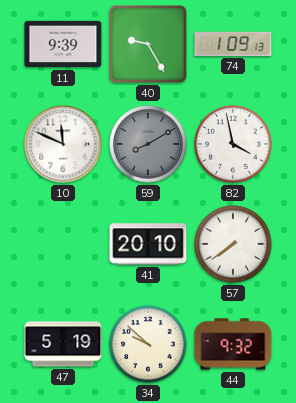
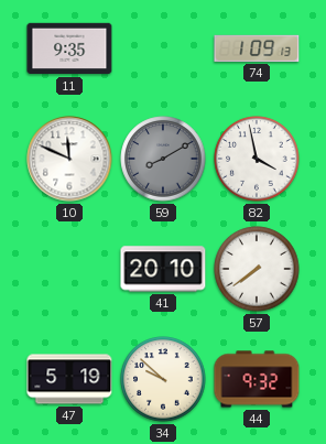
11: 9:39 -> 9:35 (69, 48)
40: 9:25 -> none (148, 44)
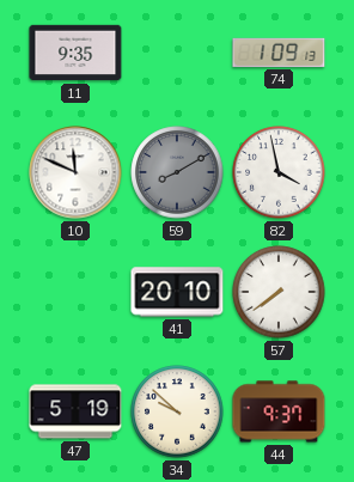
44: 9:32 -> 9:37 (279, 411)
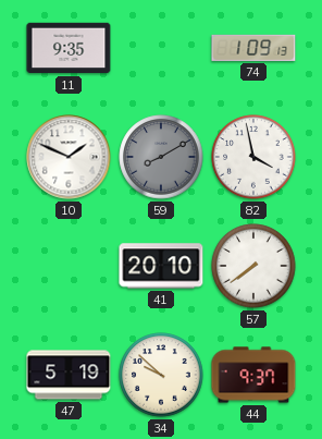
10: 11:49 -> 1:49 (69, 157)
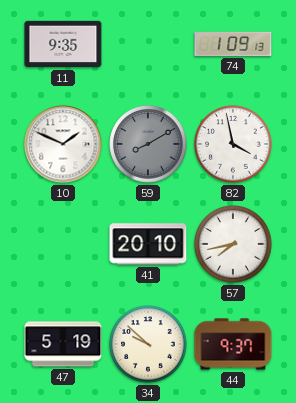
57: 7:39 -> 7:43 (233, 244)
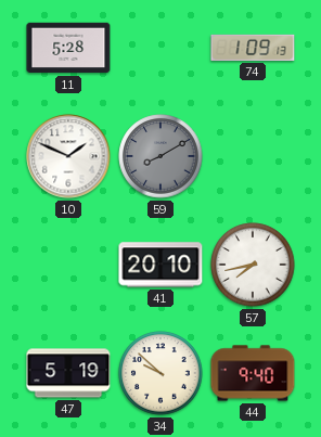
11: 9:35 -> 5:28 (68, 48)
82: 3:58 -> none (233, 144)
44: 9:37 -> 9:40 (253, 373)
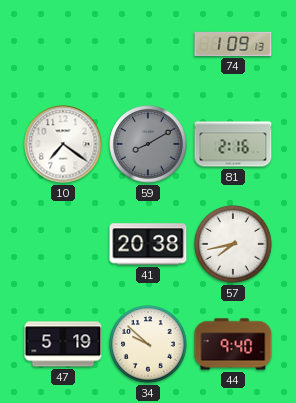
11: 5:28 -> none (68, 48)
10: 1:49 -> 7:21 (63, 144)
81: none -> 2:16 (233, 144)
41: 20:10 -> 20:38 (148, 244)
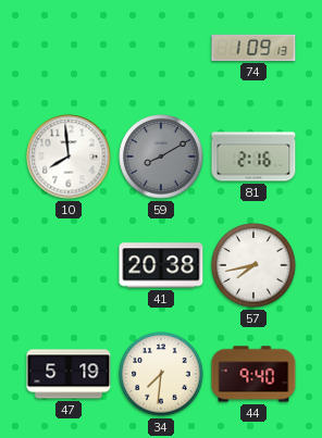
10: 7:21 -> 7:59 (69, 157)
34: 9:52 -> 7:31 (161, 374)
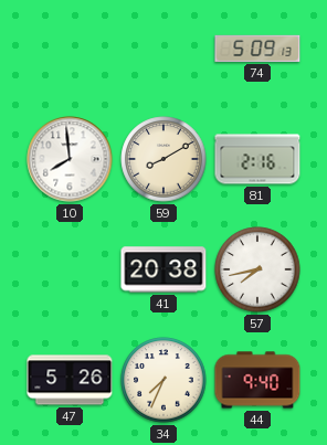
74: 1:09 -> 5:09 (257, 49)
59 dial: grey -> cream (163, 159)
47: 5:19 -> 5:26 (70, 380)
34: 7:31 -> 7:34 (163, 380)
